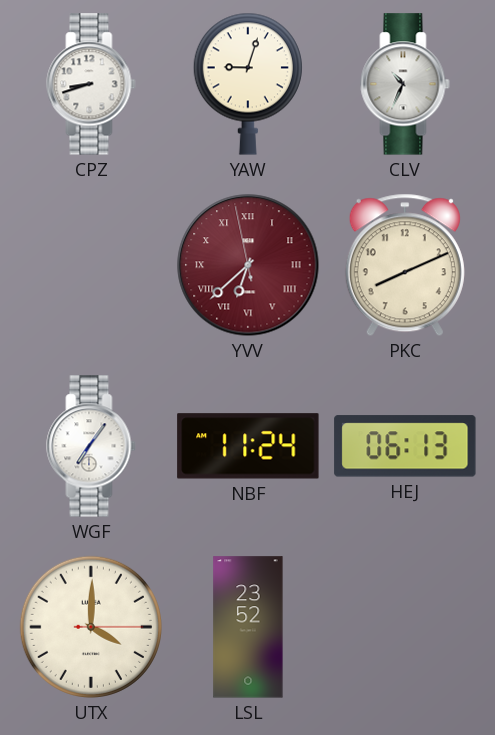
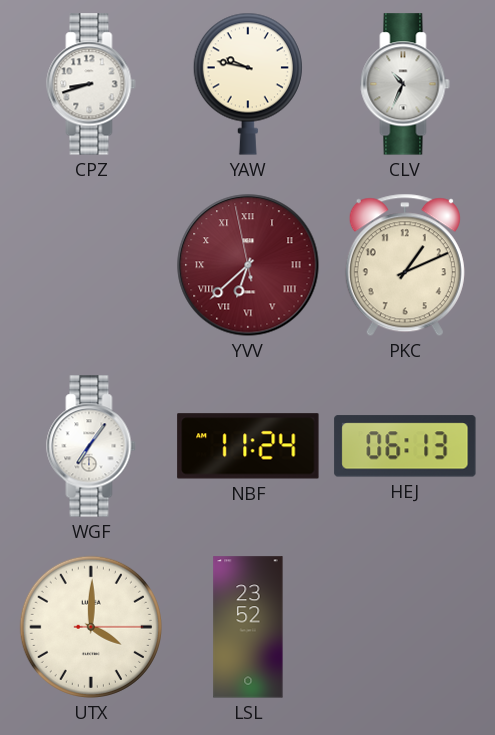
YAW: 9:03 -> 9:47 (248, 84)
PKC: 8:11 -> 1:11 (405, 265)
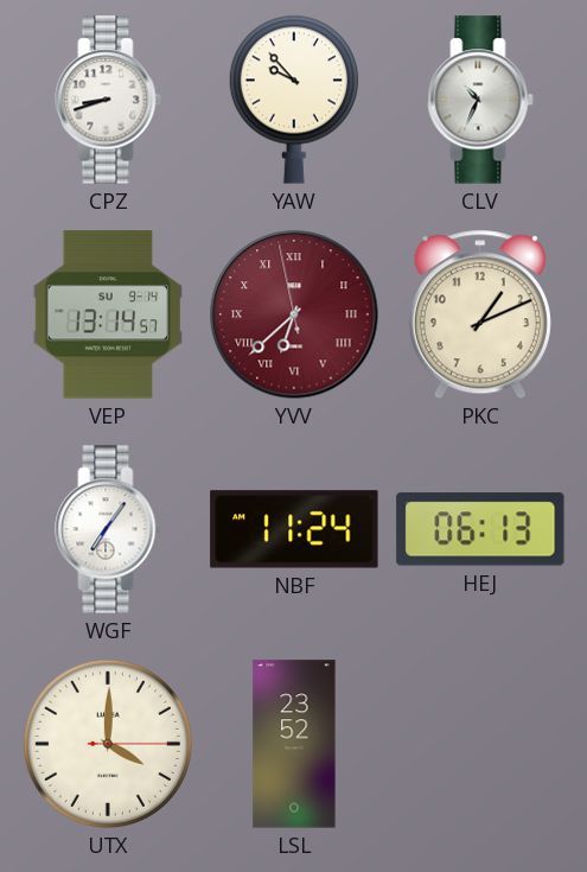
YAW: 9:47 -> 9:53 (294, 100)
VEP: none -> 13:14 (108, 314)
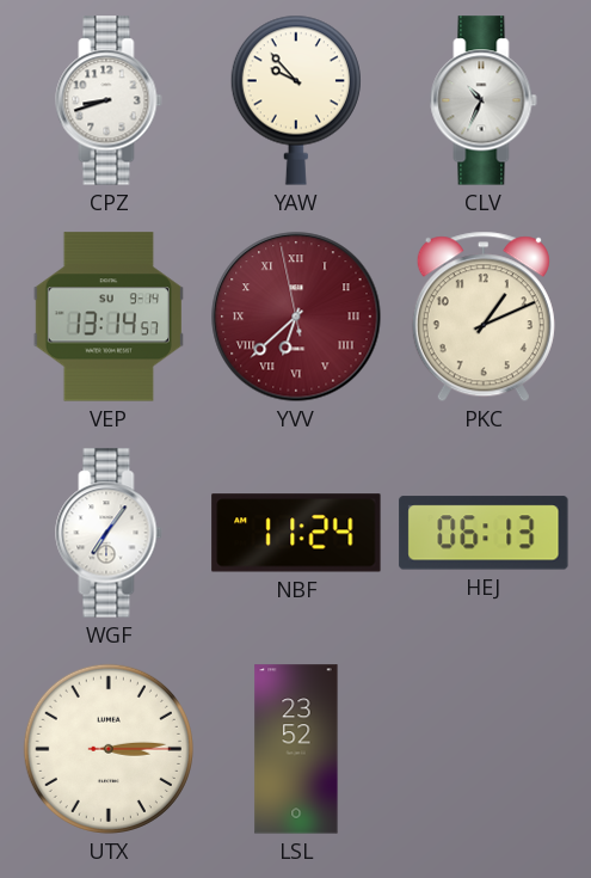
UTX: 4:00 -> 3:14 (109, 749)
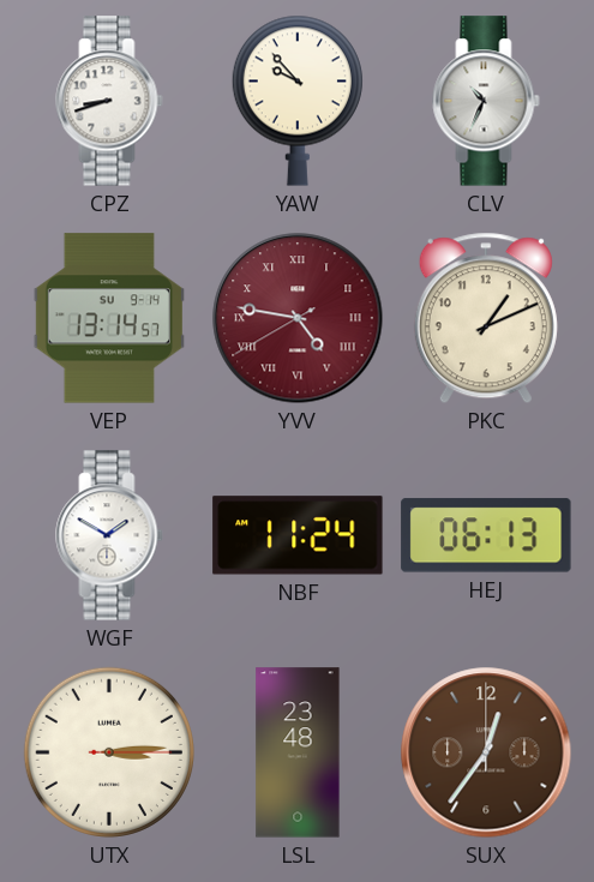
YVV: 6:37 -> 4:46 (298, 318)
WGF: 7:06 -> 1:50 (109, 535)
LSL: 23:52 -> 23:48 (298, 752)
SUX: none -> 12:36 (486, 752)
